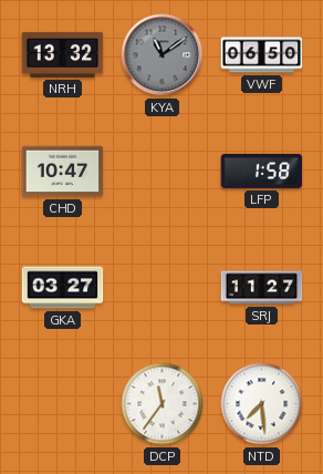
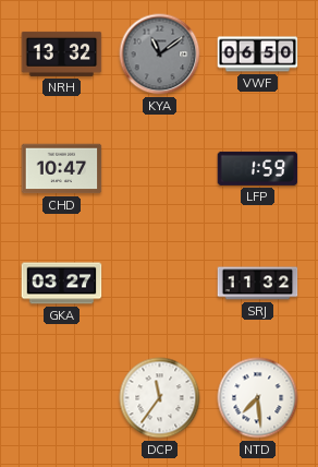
LFP: 1:58 -> 1:59 (258, 168)
SRJ: 11:27 -> 11:32 (258, 284)
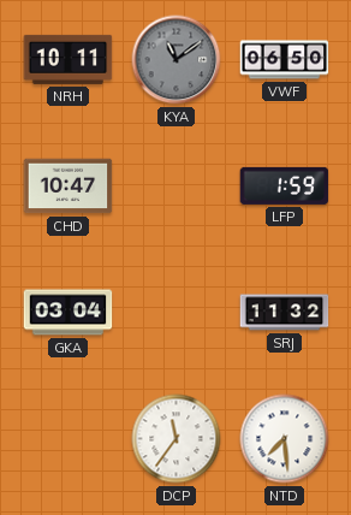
NRH: 13:32 -> 10:11 (69, 59)
GKA: 03:27 -> 03:04 (69, 313)
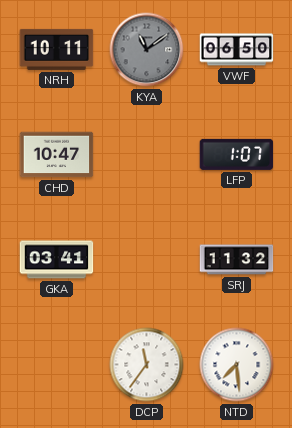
LFP: 1:59 -> 1:07 (237, 154)
GKA: 03:04 -> 03:41 (57, 260)
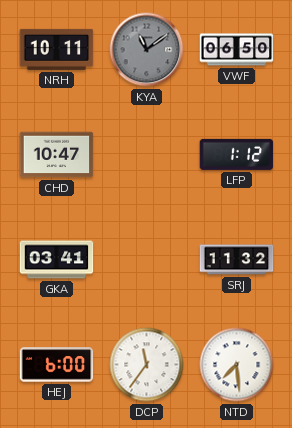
LFP: 1:07 -> 1:12 (237, 154)
HEJ: none -> 6:00 (57, 365)
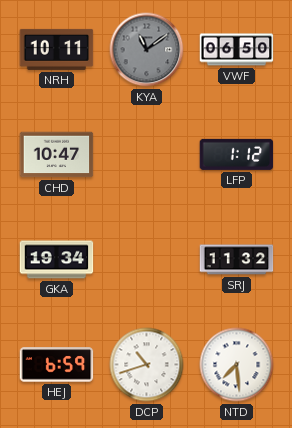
GKA: 03:41 -> 19:34 (57, 260)
HEJ: 6:00 -> 6:59 (57, 365)
DCP: 11:36 -> 10:42 (147, 365)
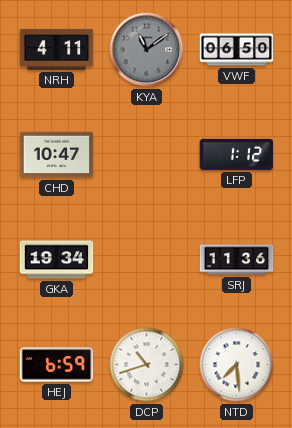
NRH: 10:11 -> 4:11 (57, 49)
SRJ: 11:32 -> 11:36 (237, 260)
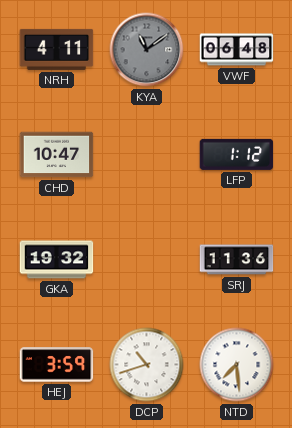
VWF: 06:50 -> 06:48 (237, 50)
GKA: 19:34 -> 19:32 (57, 260)
HEJ: 6:59 -> 3:59 (57, 365)
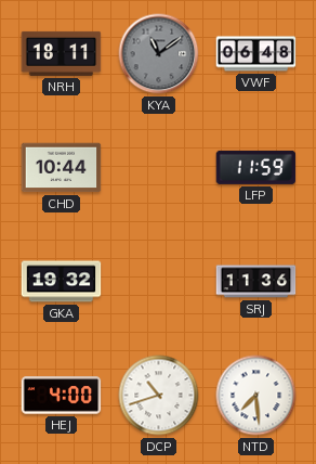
NRH: 4:11 -> 18:11 (62, 53)
CHD: 10:47 -> 10:44 (62, 168)
LFP: 1:12 -> 11:59 (256, 167)
HEJ: 3:59 -> 4:00 (62, 396)
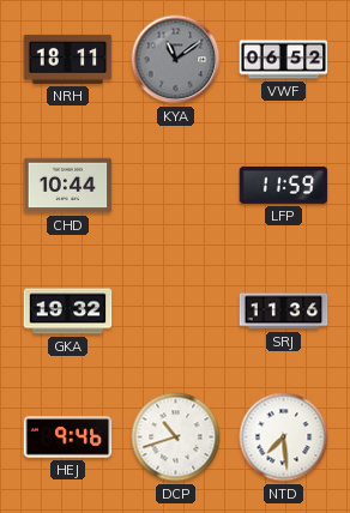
VWF: 06:48 -> 06:52 (284, 60)
HEJ: 4:00 -> 9:46 (68, 437)
